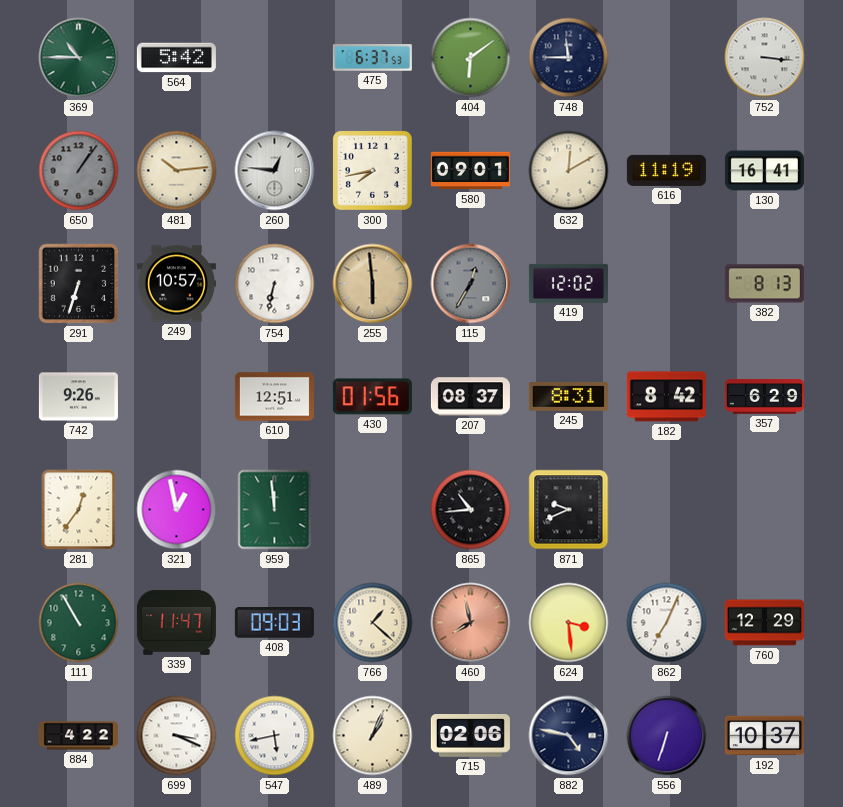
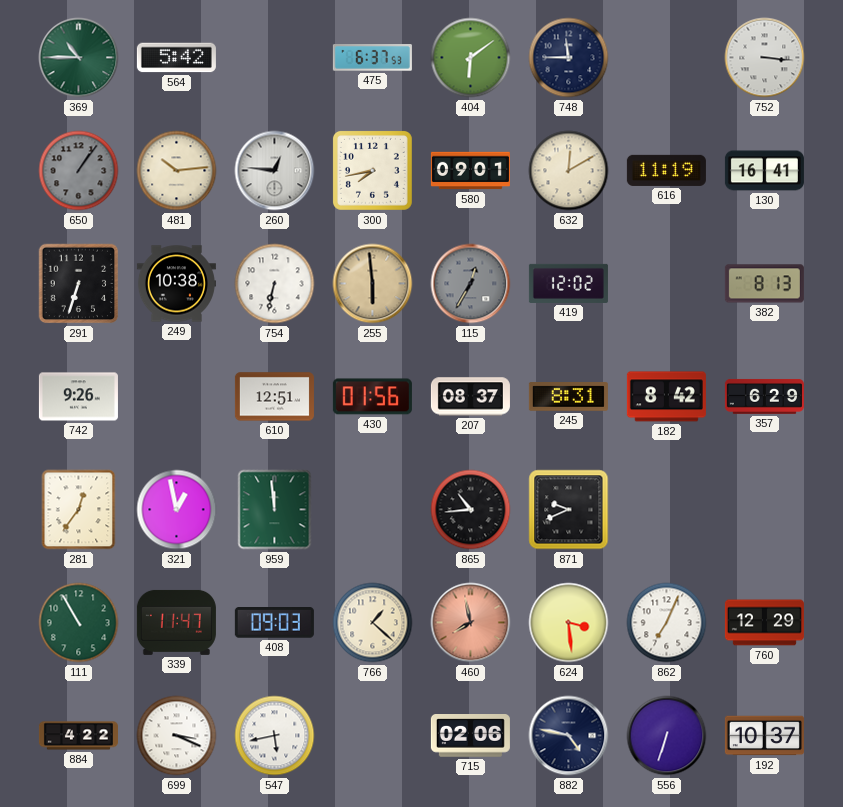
249: 10:57 -> 10:38 (176, 284)
489: 1:04 -> none (373, 736)
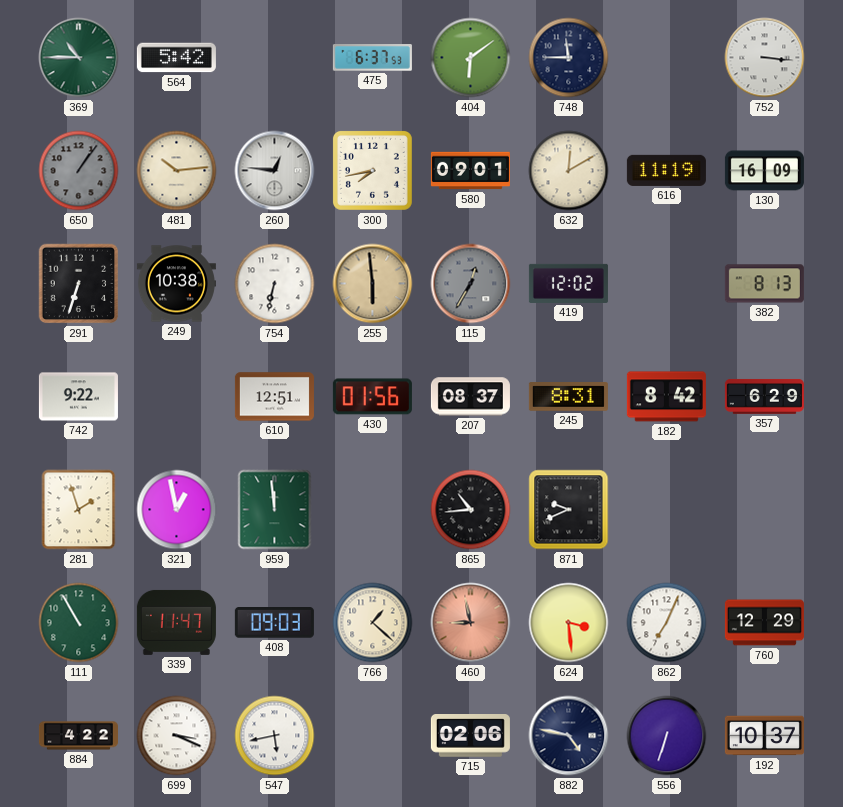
130: 16:41 -> 16:09 (764, 171)
742: 9:26 -> 9:22 (78, 397)
281: 12:36 -> 1:57 (79, 510)
460: 7:58 -> 8:58 (471, 623)
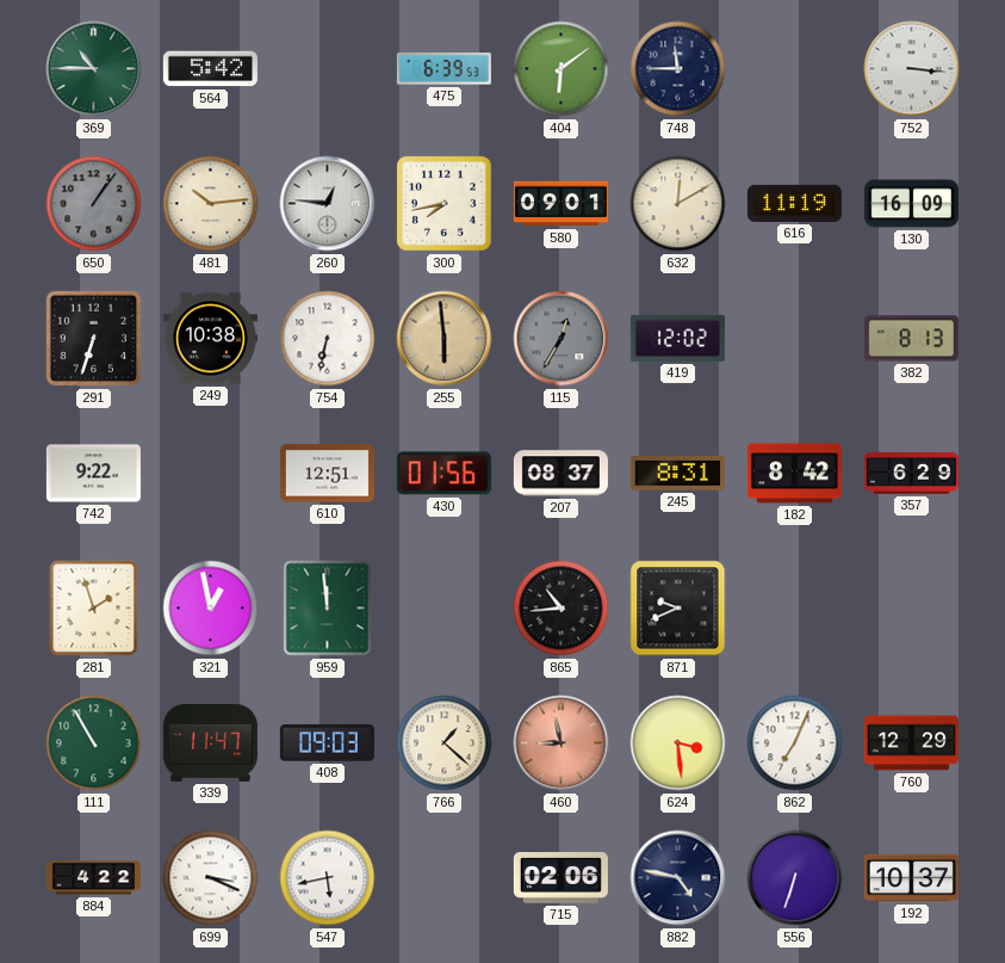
475: 6:37 -> 6:39 (443, 69)
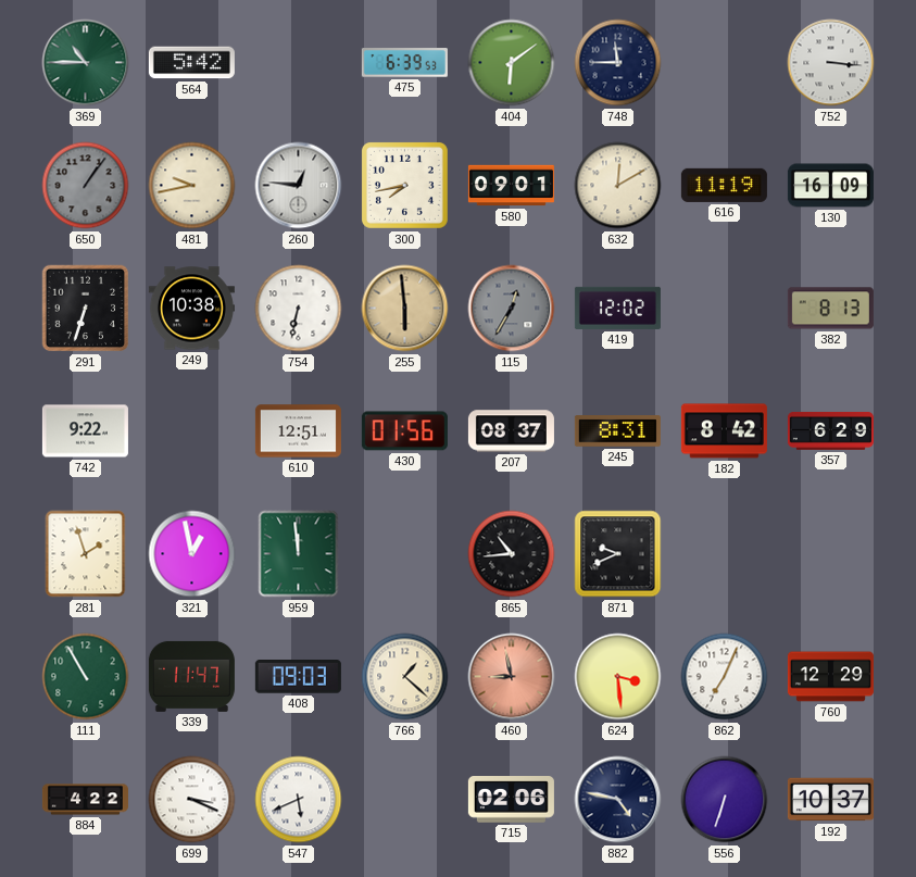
481: 10:14 -> 9:43 (192, 186)
547: 5:43 -> 5:41 (299, 800)
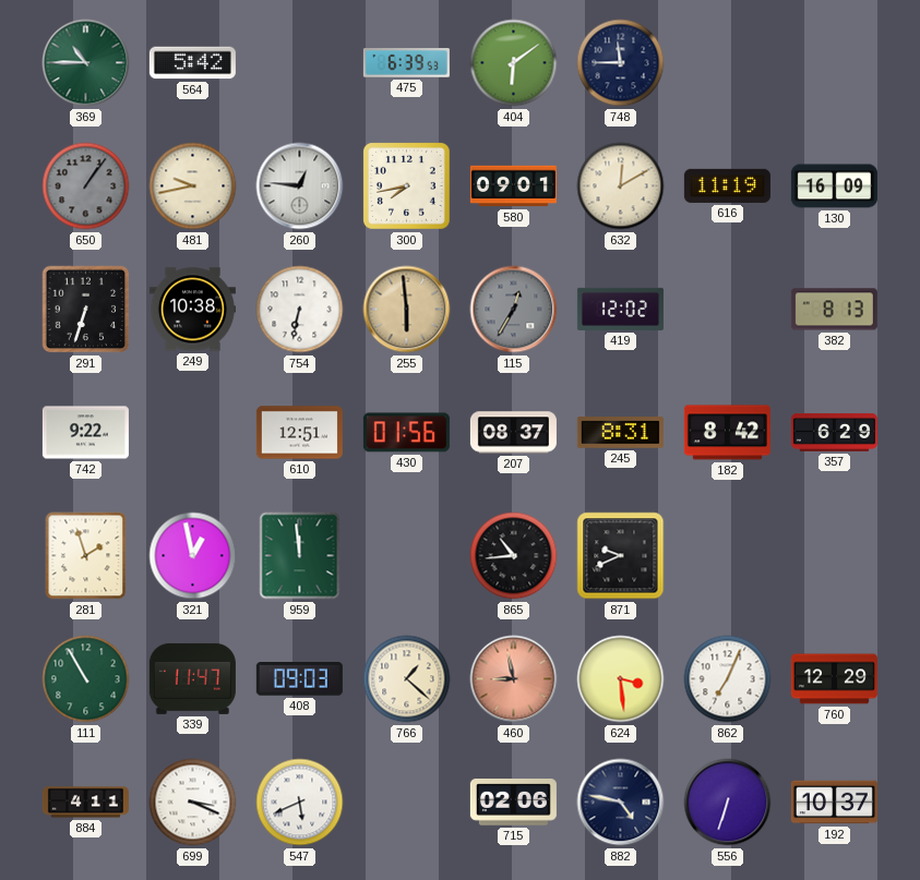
752: 3:16 -> none (831, 63)
884: 4:22 -> 4:11 (85, 803)
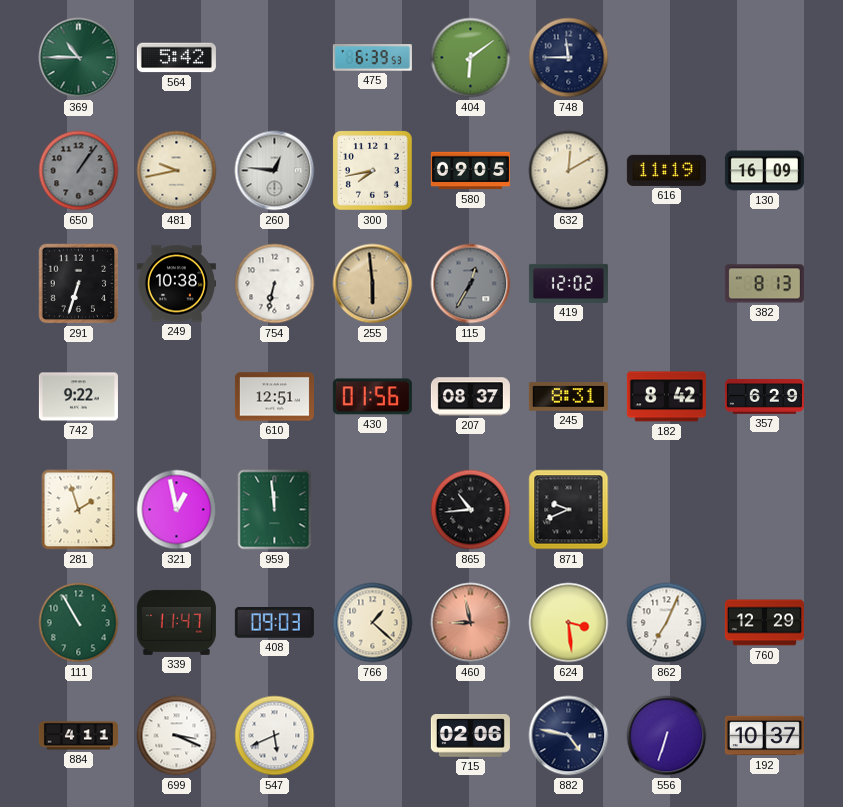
580: 09:01 -> 09:05 (470, 171)
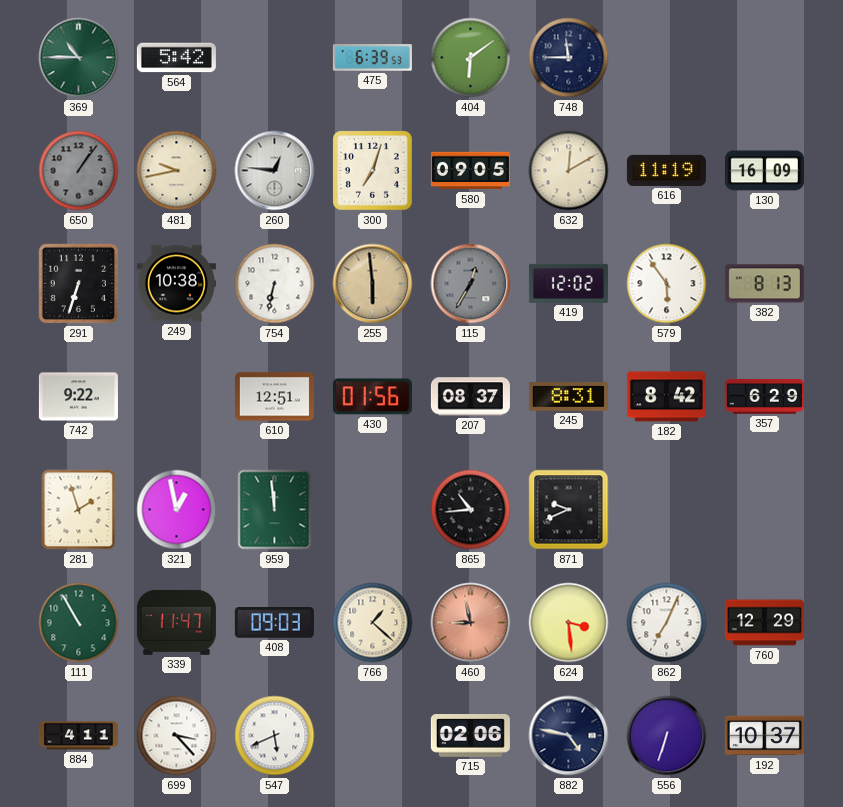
300: 7:43 -> 7:03 (372, 170)
579: none -> 5:54 (667, 284)
699: 3:19 -> 3:23 (177, 736)
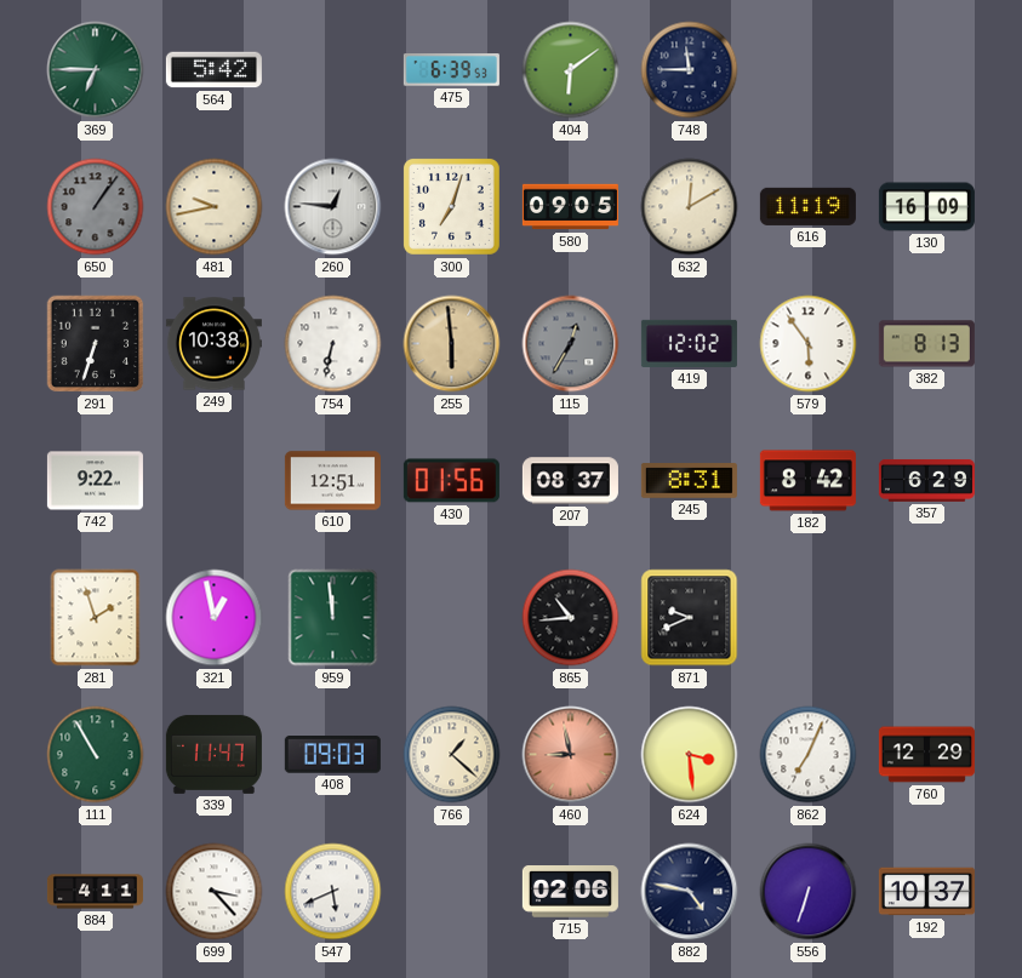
369: 10:45 -> 6:45 (96, 70)
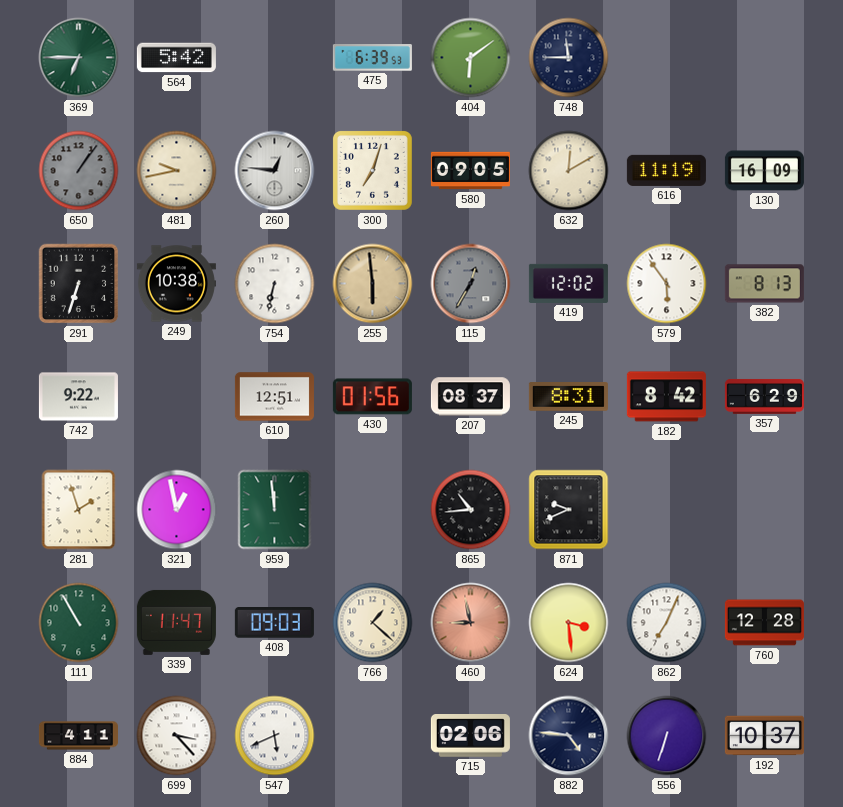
760: 12:29 -> 12:28 (764, 623)
882: 4:47 -> 4:46 (569, 736)
